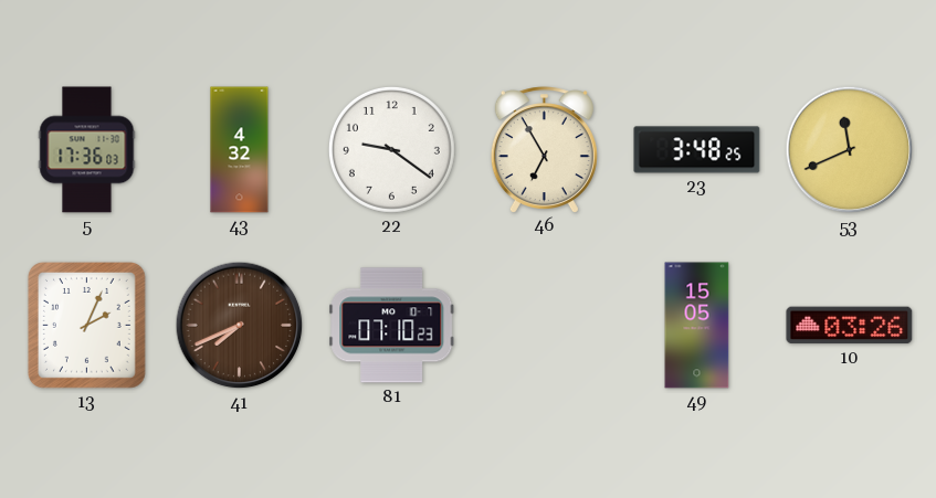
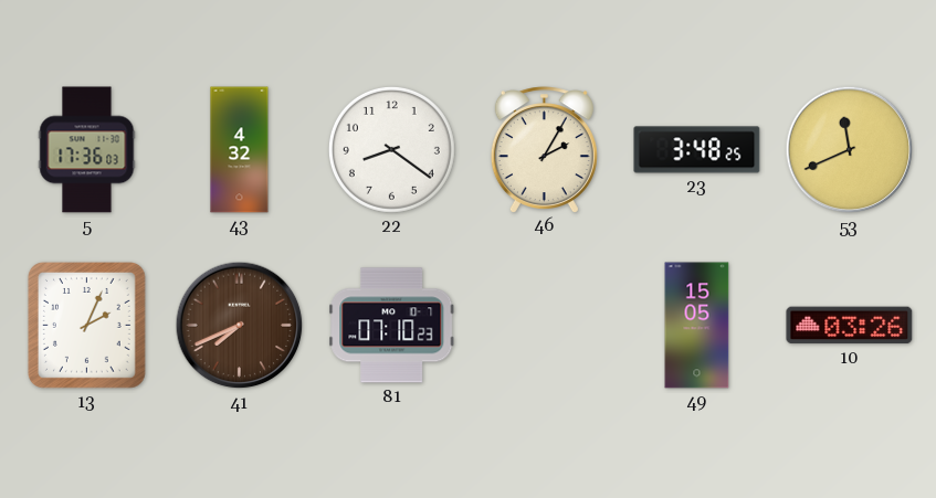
22: 9:21 -> 8:21 (391, 149)
46: 6:55 -> 2:05 (544, 149)
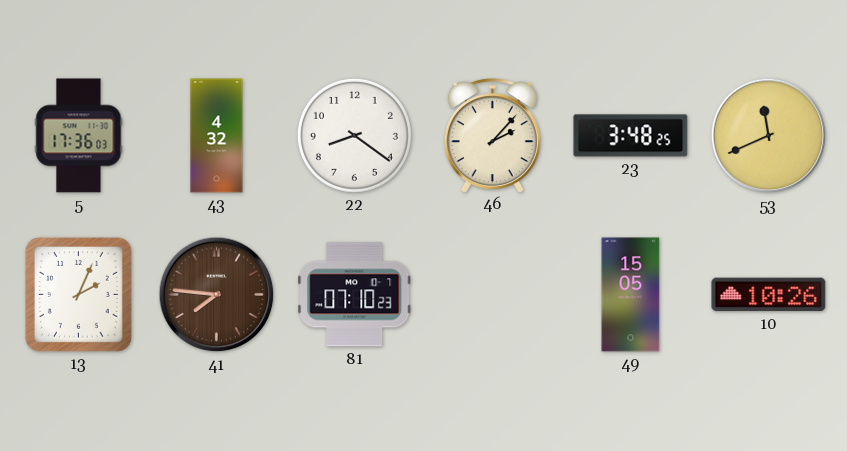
46: 2:05 -> 2:07 (492, 135)
41: 7:41 -> 7:46 (217, 295)
10: 03:26 -> 10:26 (769, 295)
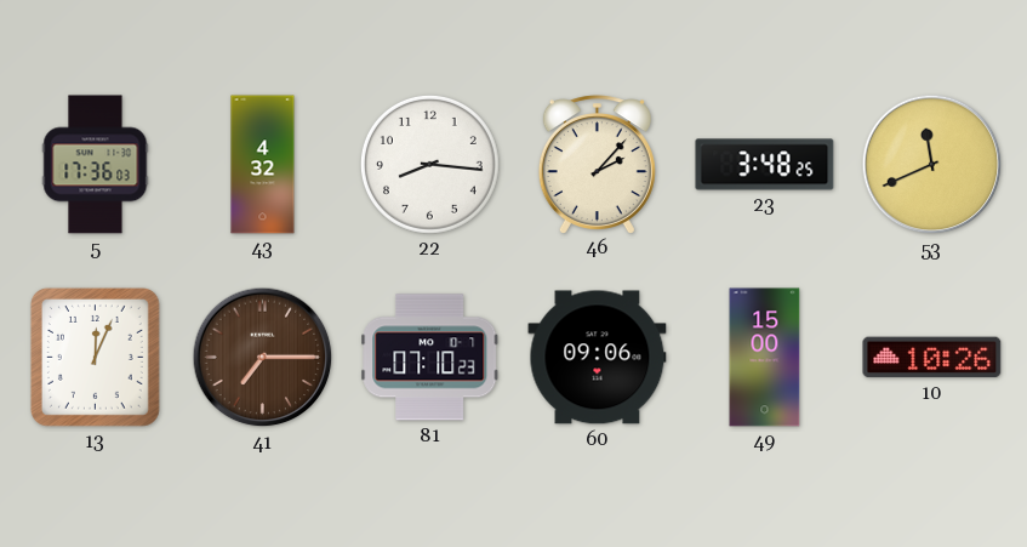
22: 8:21 -> 8:16 (429, 164)
13: 2:04 -> 12:04 (95, 358)
41: 7:46 -> 7:15 (263, 358)
60: none -> 09:06 (598, 358)
49: 15:05 -> 15:00 (765, 358)
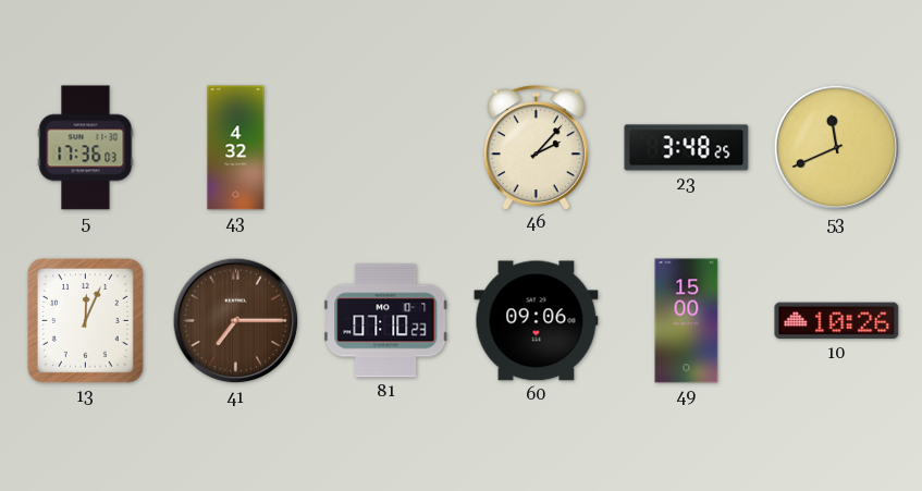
22: 8:16 -> none (429, 164)
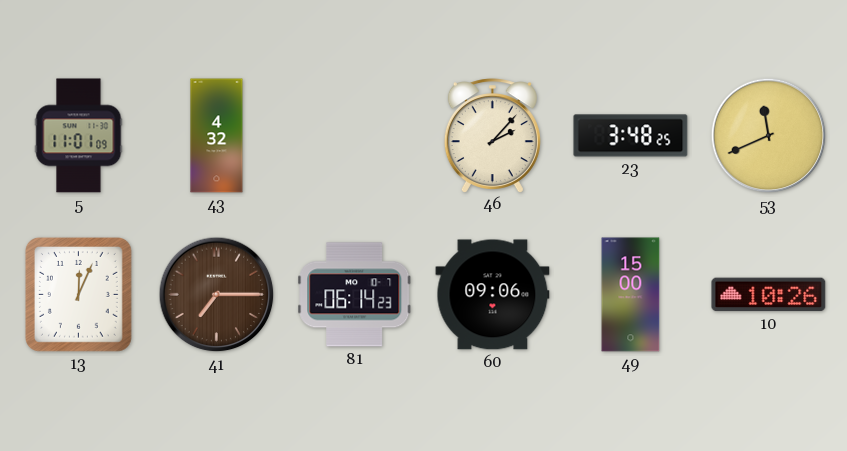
5: 17:36 -> 11:01 (79, 136)
81: 07:10 -> 06:14 (355, 295)
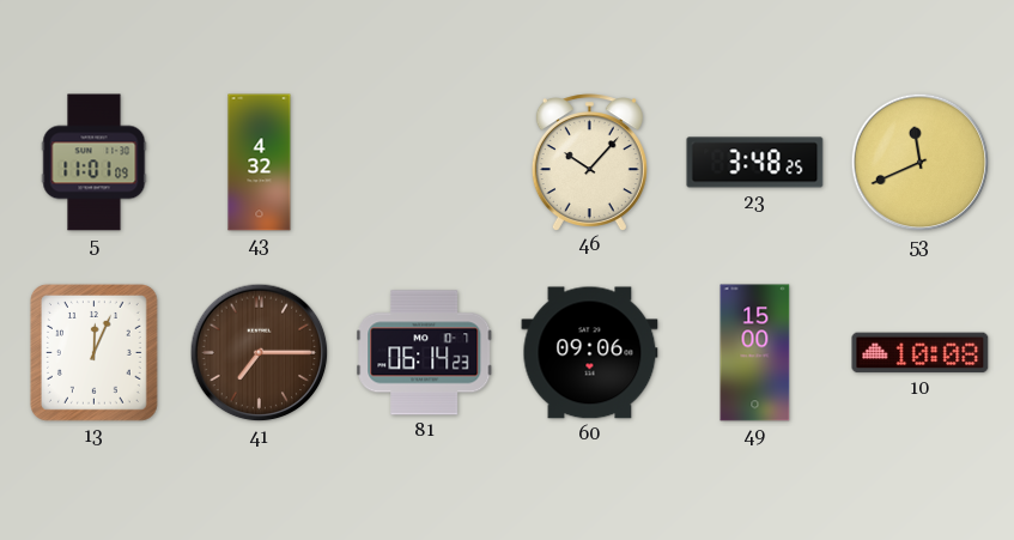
46: 2:07 -> 10:07 (589, 162)
10: 10:26 -> 10:08 (921, 353)
